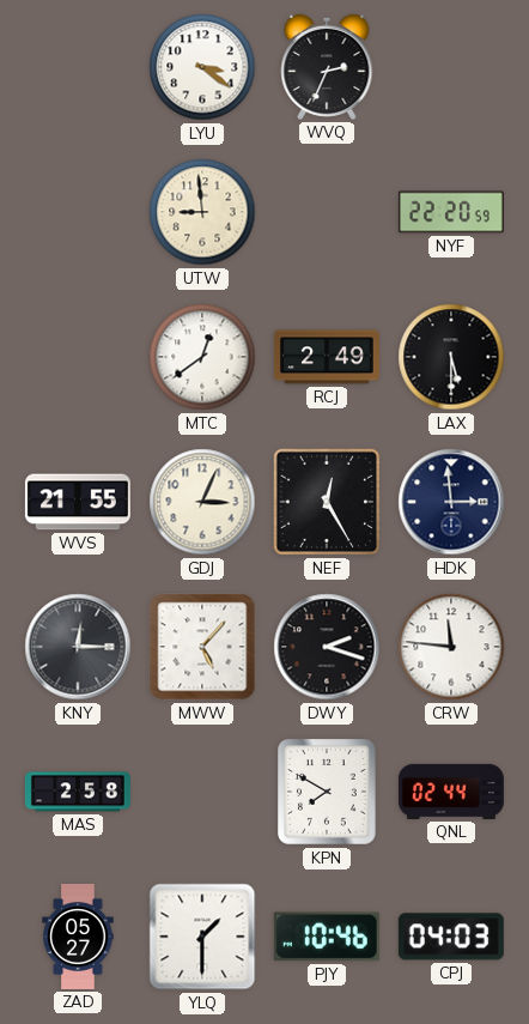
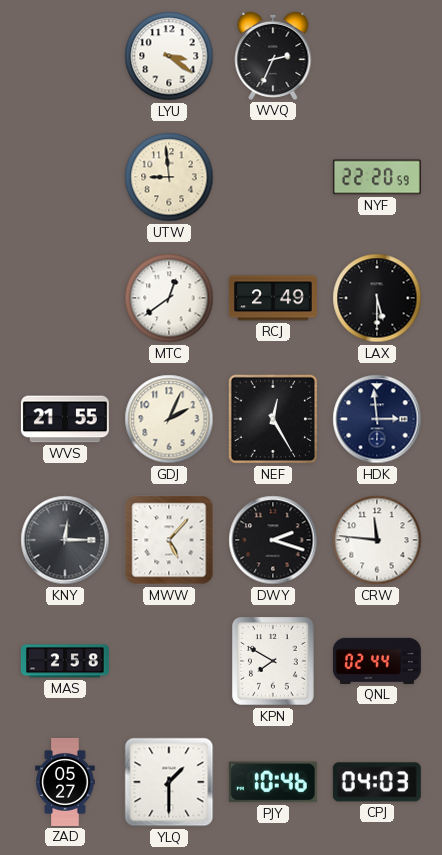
GDJ: 3:04 -> 2:04 (169, 419)
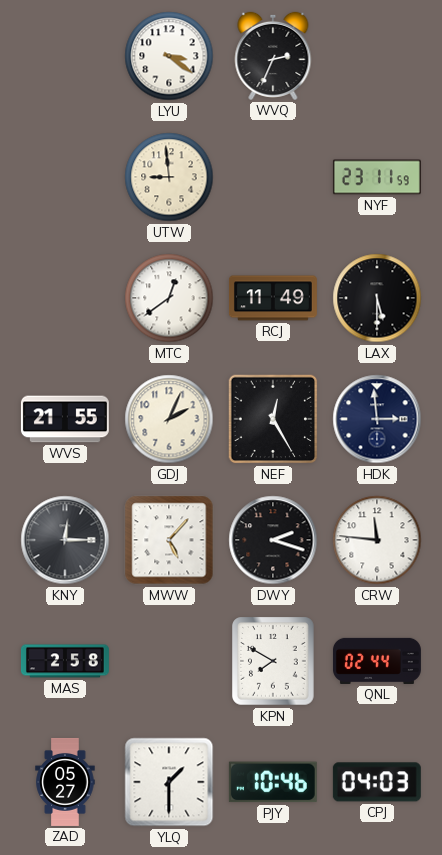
NYF: 22:20 -> 23:11 (377, 177)
RCJ: 2:49 -> 11:49 (273, 298)
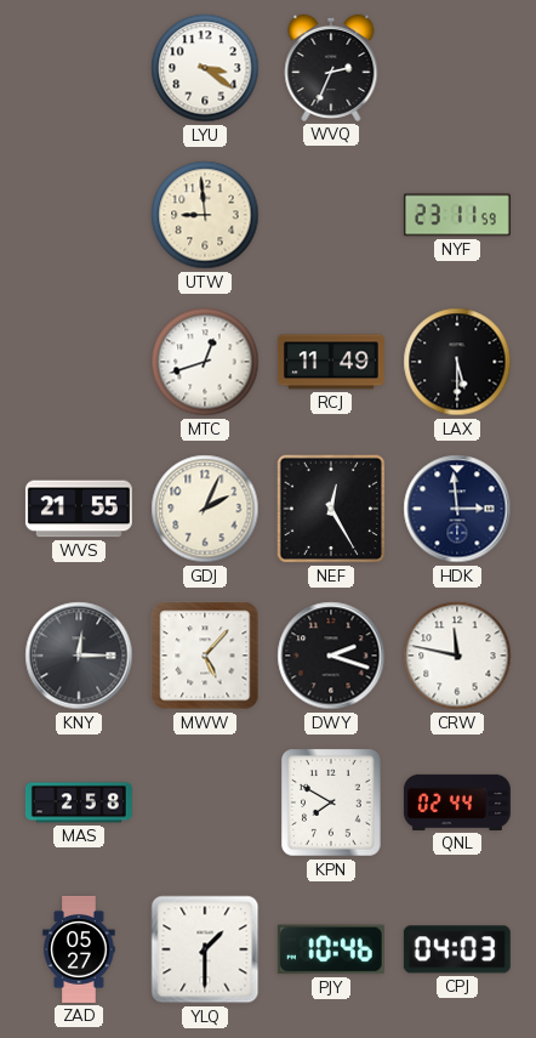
MTC: 12:39 -> 12:42 (205, 362)
CRW: 11:46 -> 11:47 (457, 656)
